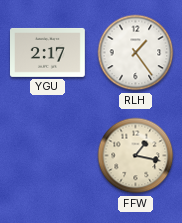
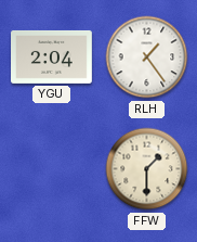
YGU: 2:17 -> 2:04 (52, 56)
FFW: 1:17 -> 1:30 (147, 169)
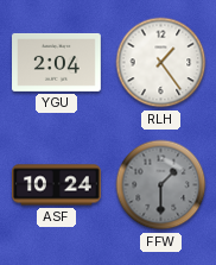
ASF: none -> 10:24 (57, 185)
FFW dial: cream -> grey (161, 185)
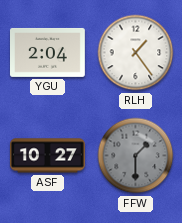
ASF: 10:24 -> 10:27 (48, 156)
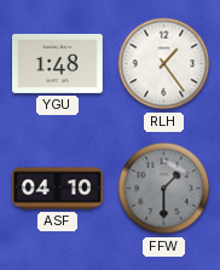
YGU: 2:04 -> 1:48 (58, 63)
ASF: 10:27 -> 04:10 (58, 189)
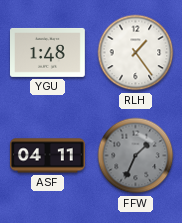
ASF: 04:10 -> 04:11 (48, 156)
FFW: 1:30 -> 1:34 (136, 156)
